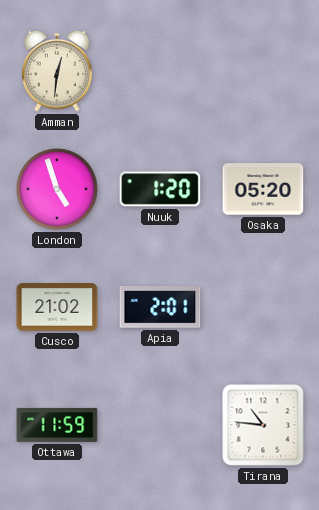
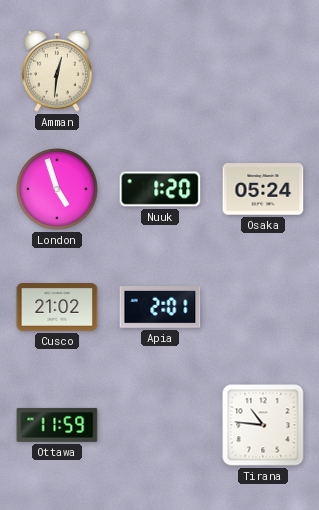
Osaka: 05:20 -> 05:24 (263, 189)
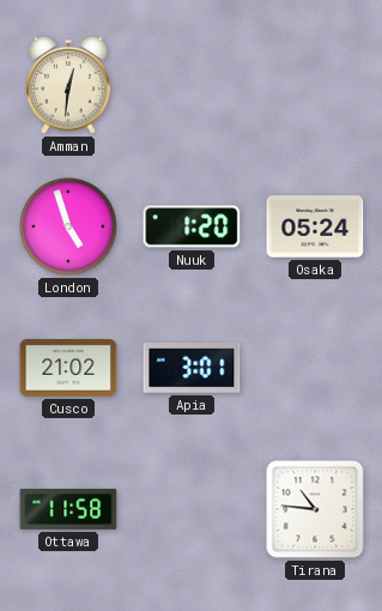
Apia: 2:01 -> 3:01 (192, 369)
Ottawa: 11:59 -> 11:58 (68, 509)
